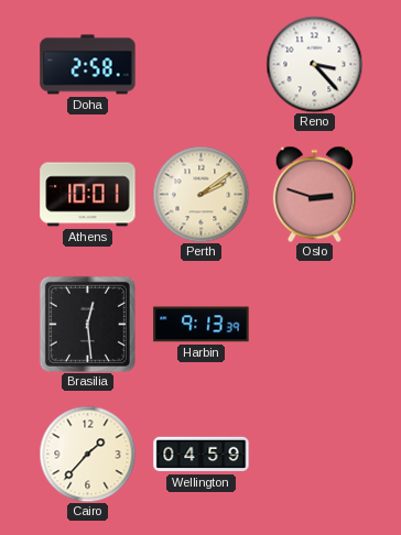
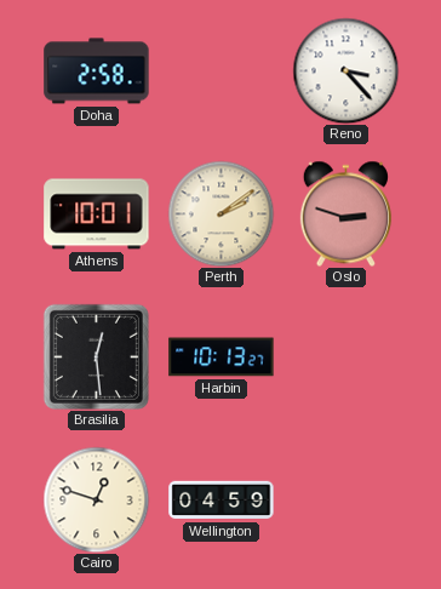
Harbin: 9:13 -> 10:13 (222, 358)
Cairo: 1:37 -> 12:48 (96, 499)
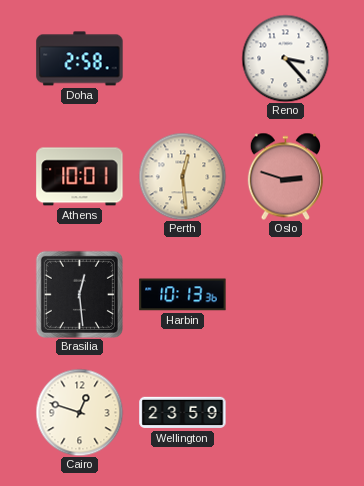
Perth: 2:09 -> 12:29 (182, 176)
Harbin: 10:13:27 -> 10:13:36 (183, 295)
Wellington: 04:59 -> 23:59 (183, 413)
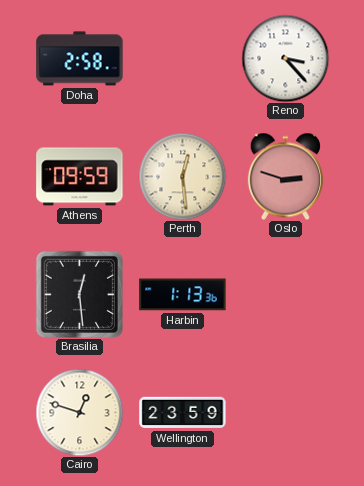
Athens: 10:01 -> 09:59 (80, 177)
Harbin: 10:13 -> 1:13 (183, 295)
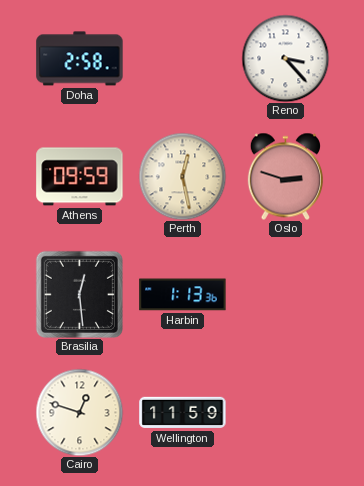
Perth: 12:29 -> 12:28 (182, 176)
Wellington: 23:59 -> 11:59 (183, 413)
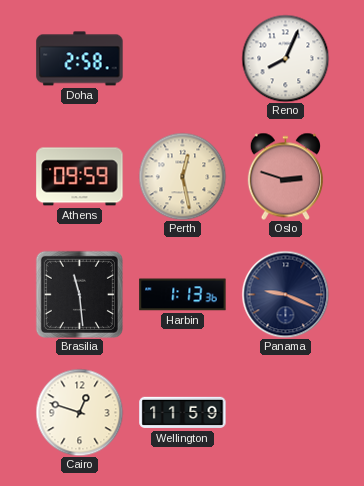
Reno: 3:23 -> 8:04 (285, 58)
Brasilia: 12:29 -> 11:29 (79, 294)
Panama: none -> 9:19 (285, 294)
